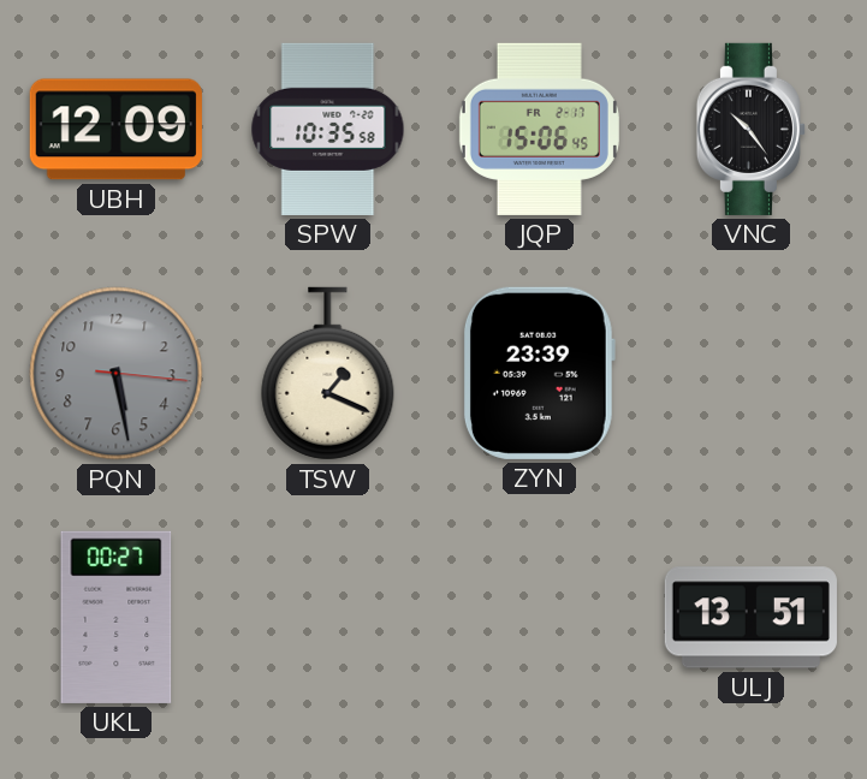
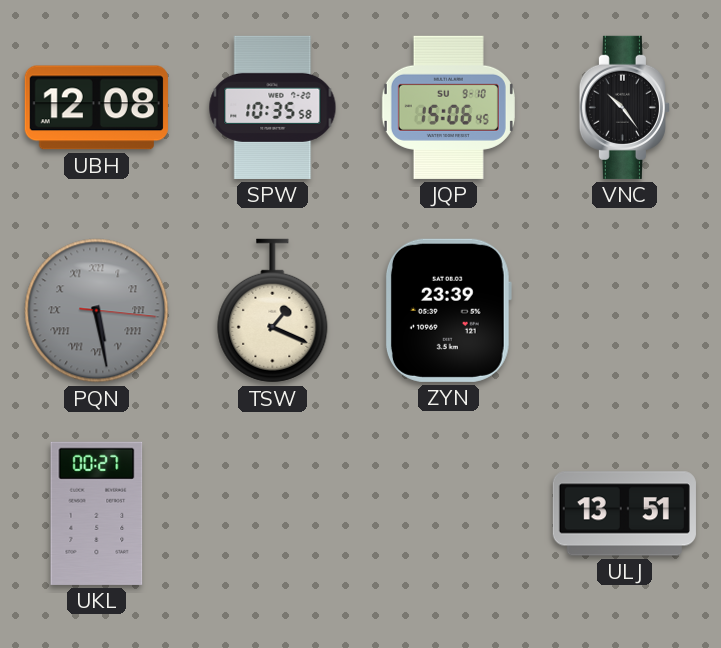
UBH: 12:09 -> 12:08 (96, 108)
JQP date: FR 2-17 -> SU 9-10 (448, 107)
PQN numerals: Arabic -> Roman (97, 311)
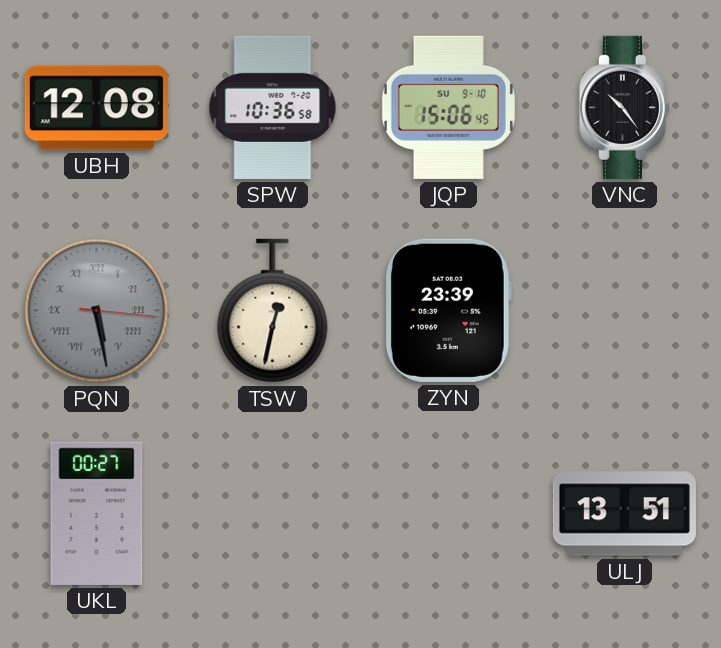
SPW: 10:35 -> 10:36 (273, 107)
TSW: 1:19 -> 12:32 (273, 311)
